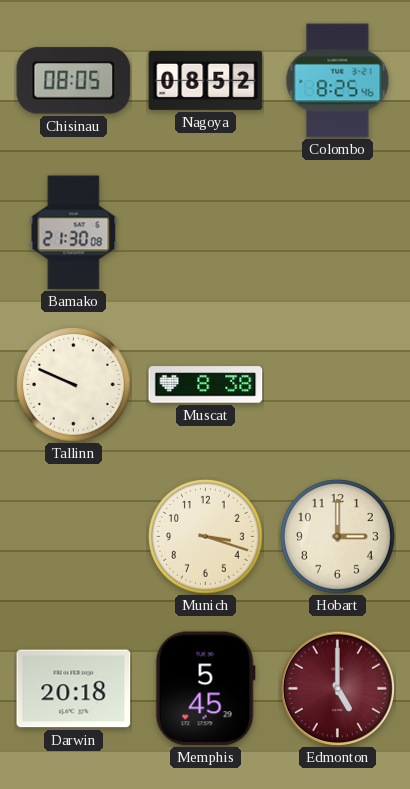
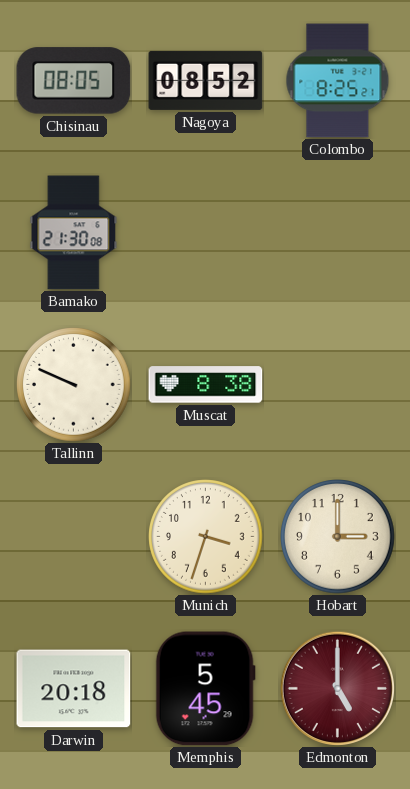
Colombo: 8:25:46 -> 8:25:21 (338, 81)
Munich: 3:18 -> 3:33 (206, 537)
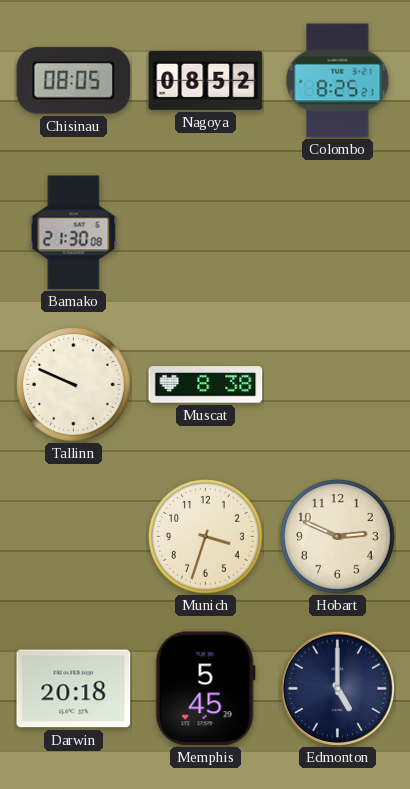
Hobart: 3:00 -> 2:49 (338, 537)
Edmonton dial: burgundy -> navy (337, 688)
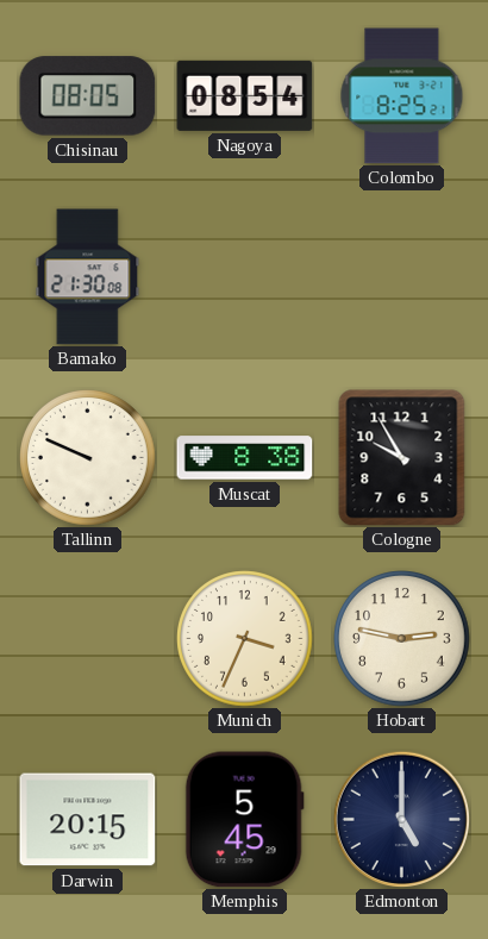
Nagoya: 08:52 -> 08:54 (245, 95)
Cologne: none -> 9:55 (402, 458)
Munich: 3:33 -> 3:34 (245, 639)
Hobart: 2:49 -> 2:47 (402, 639)
Darwin: 20:18 -> 20:15 (88, 820)
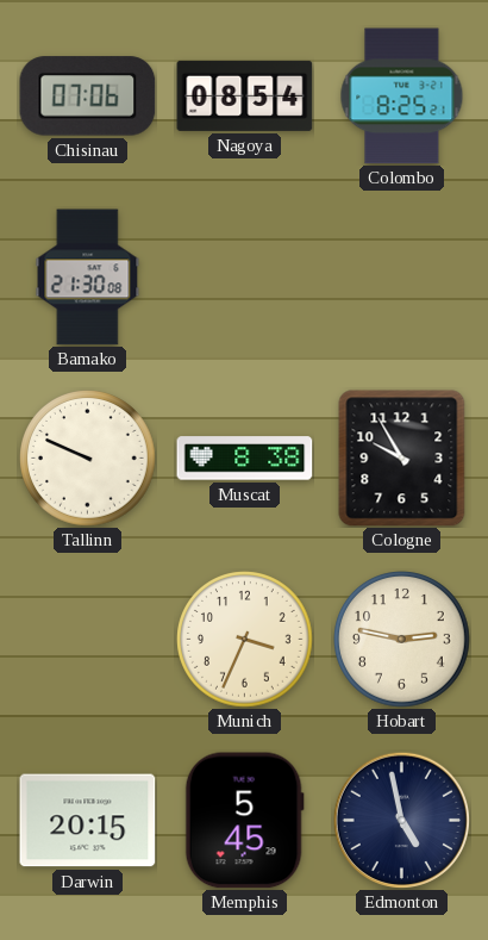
Chisinau: 08:05 -> 07:06 (88, 97)
Edmonton: 5:00 -> 4:58 (401, 820)
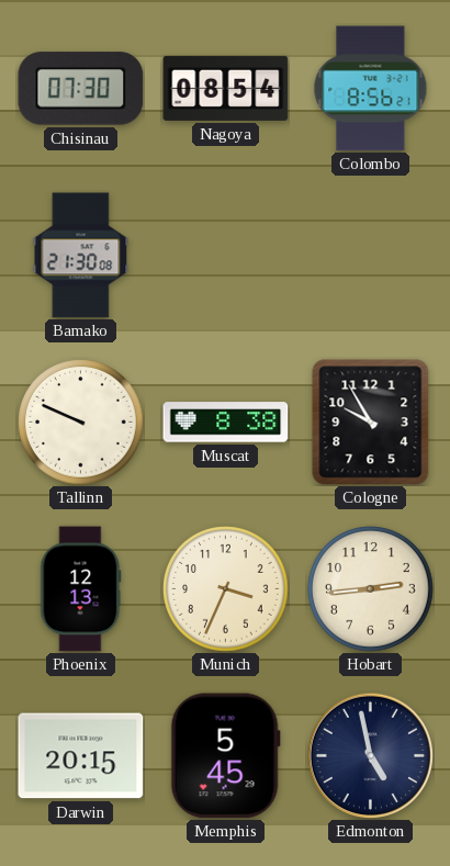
Chisinau: 07:06 -> 07:30 (81, 89)
Colombo: 8:25 -> 8:56 (371, 89)
Phoenix: none -> 12:13 (81, 589)
Hobart: 2:47 -> 2:44 (371, 589)
